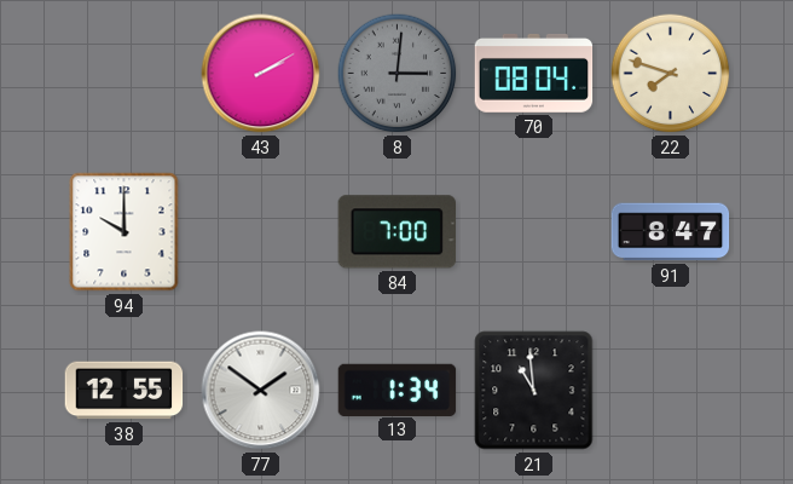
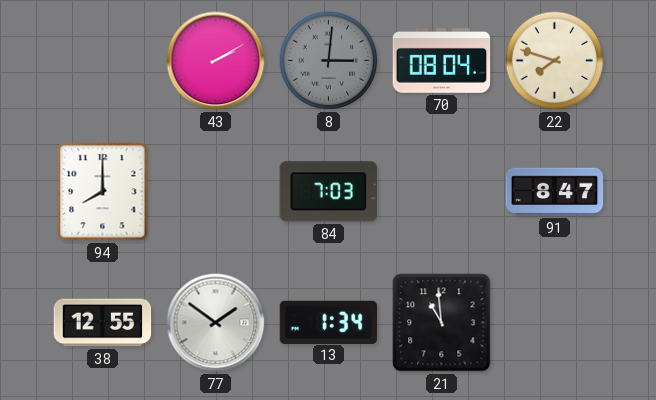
94: 10:00 -> 8:00 (103, 192)
84: 7:00 -> 7:03 (328, 192)
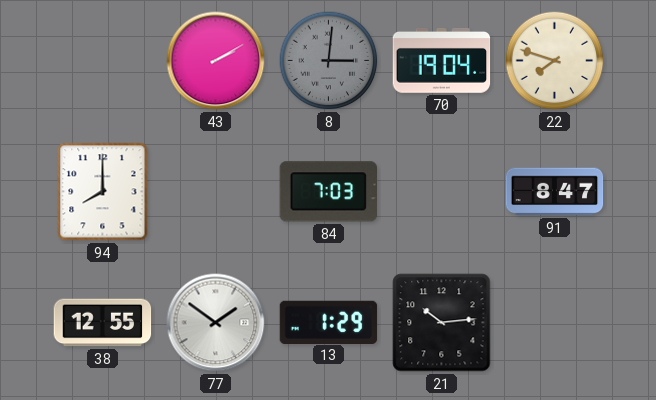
70: 08:04 -> 19:04 (442, 60)
13: 1:34 -> 1:29 (329, 322)
21: 10:59 -> 10:14 (442, 323)
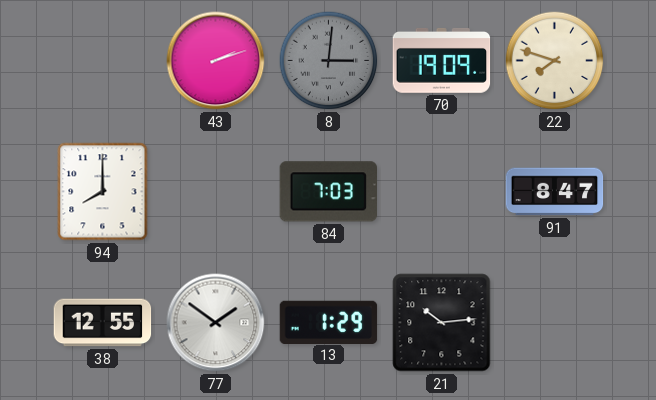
43: 2:10 -> 2:12 (216, 61)
70: 19:04 -> 19:09 (442, 60)
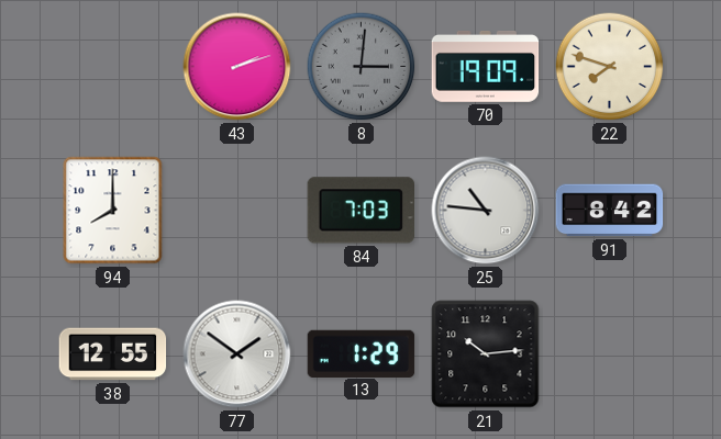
25: none -> 10:46 (486, 211)
91: 8:47 -> 8:42 (610, 211)
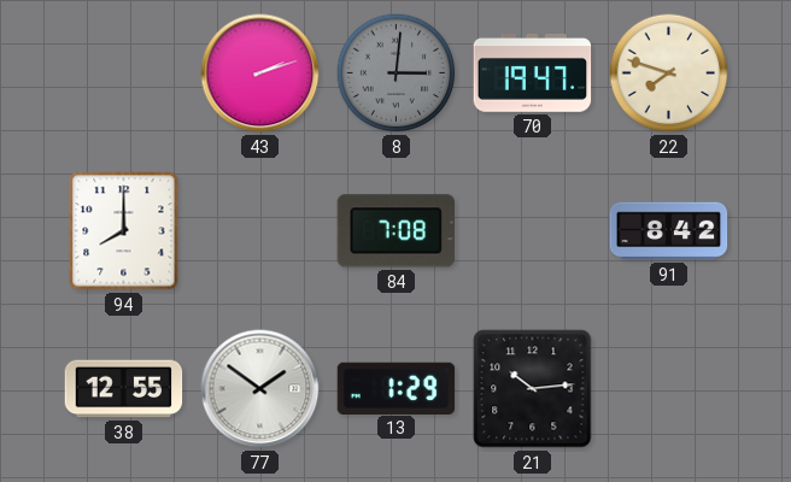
70: 19:09 -> 19:47 (533, 72)
84: 7:03 -> 7:08 (395, 231)
25: 10:46 -> none (486, 211)
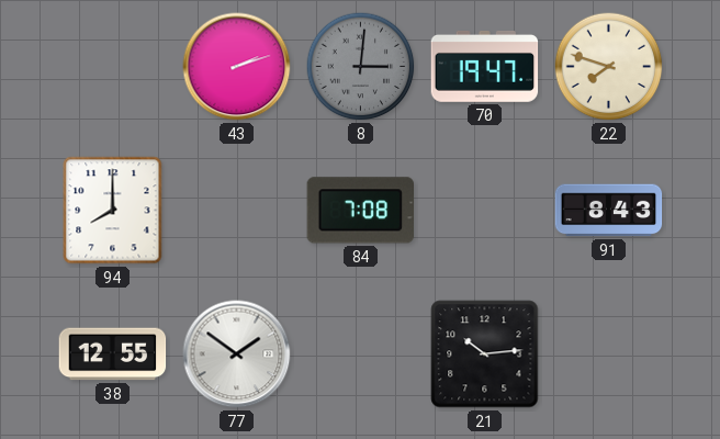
91: 8:42 -> 8:43 (609, 211)
13: 1:29 -> none (397, 388)
